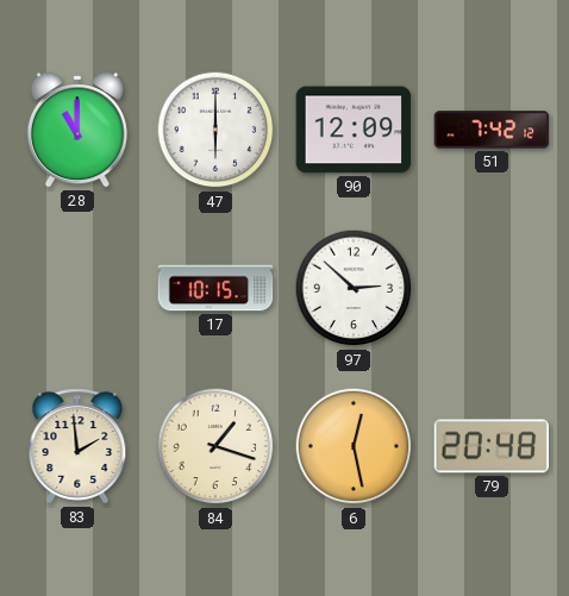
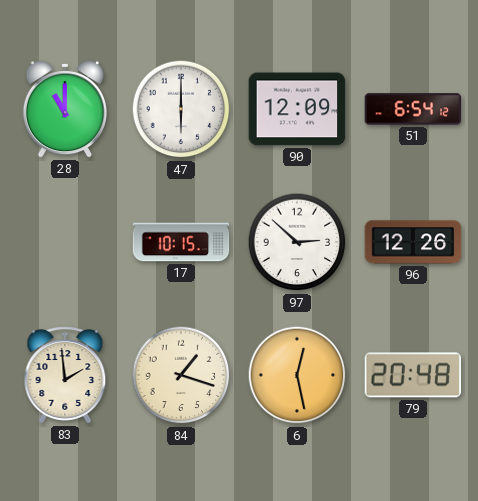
51: 7:42 -> 6:54 (413, 109)
96: none -> 12:26 (413, 242)
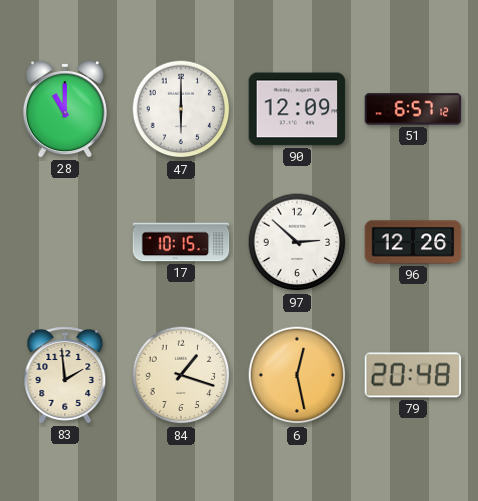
51: 6:54 -> 6:57 (413, 109)
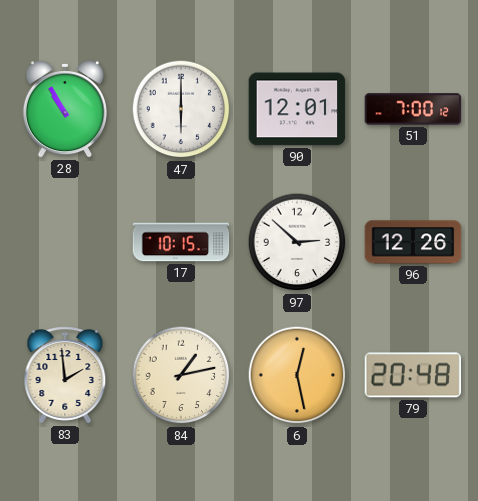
28: 11:00 -> 10:55 (65, 110)
90: 12:09 -> 12:01 (297, 109)
51: 6:57 -> 7:00 (413, 109)
84: 1:18 -> 1:13 (181, 375)
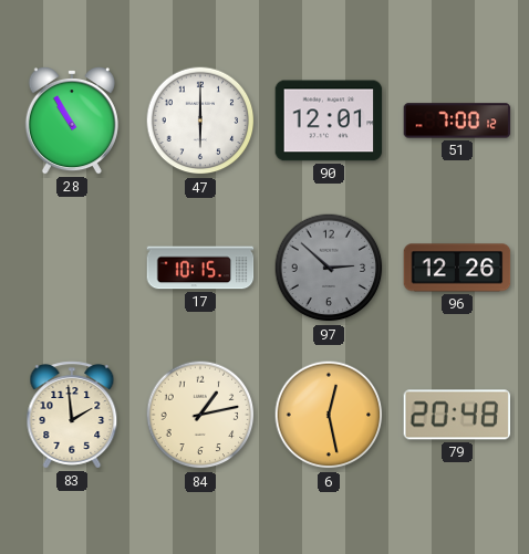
97 dial: white -> grey (329, 268)
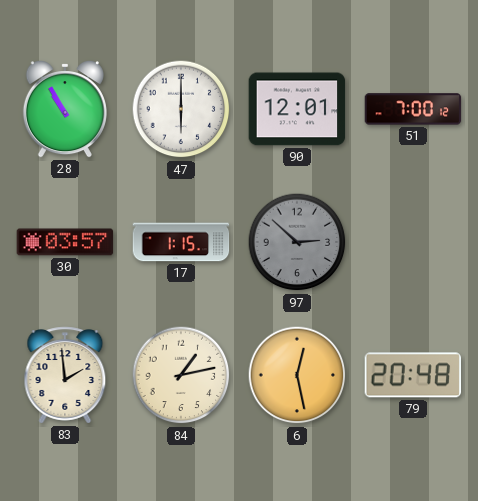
30: none -> 03:57 (65, 242)
17: 10:15 -> 1:15 (181, 242)
96: 12:26 -> none (457, 268)
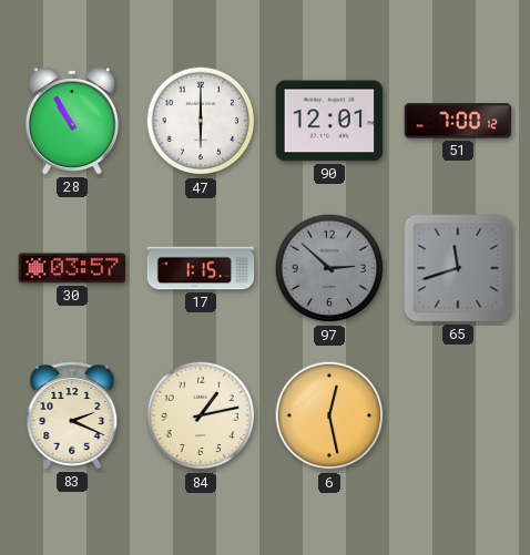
65: none -> 11:42 (458, 268)
83: 1:59 -> 2:19 (72, 415)
79: 20:48 -> none (413, 375)
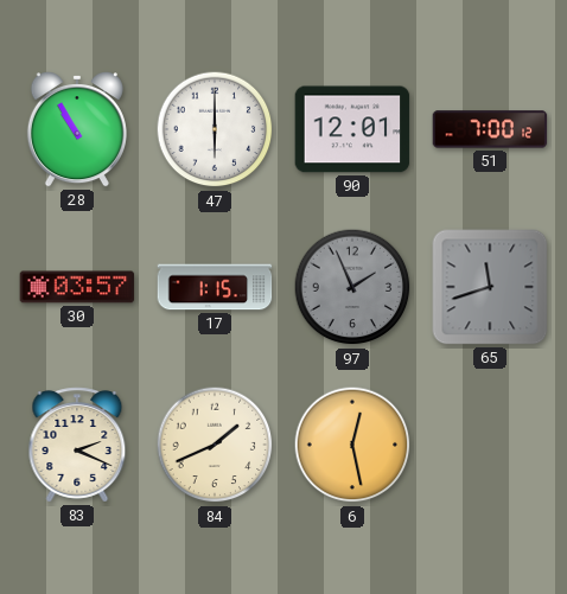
97: 2:52 -> 1:56 (352, 287)
84: 1:13 -> 1:41 (215, 445)
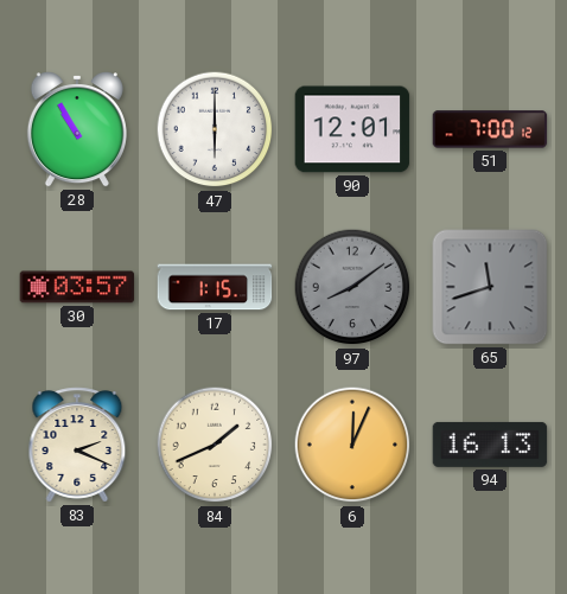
97: 1:56 -> 8:09 (352, 287)
6: 12:28 -> 12:04 (352, 445)
94: none -> 16:13 (490, 445)
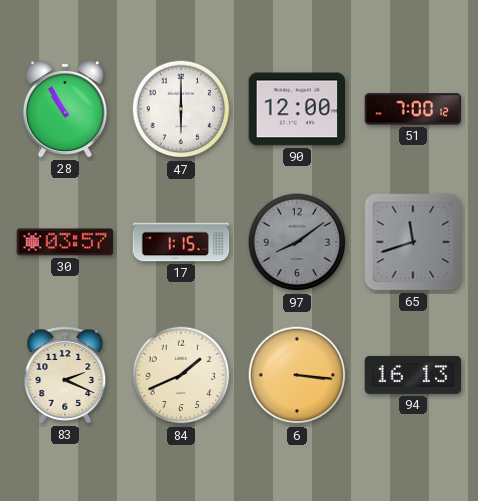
90: 12:01 -> 12:00 (297, 109)
6: 12:04 -> 3:16 (297, 375)
